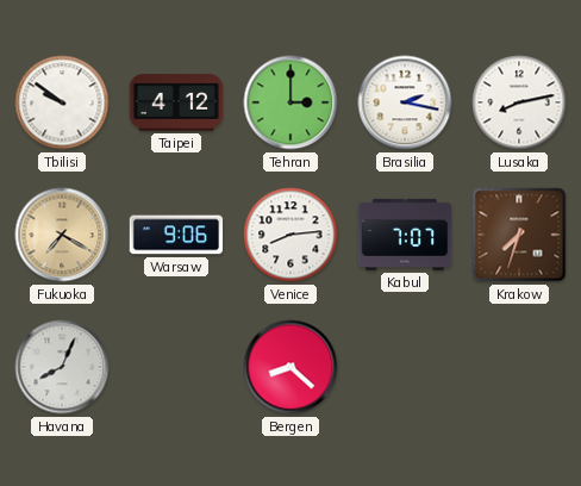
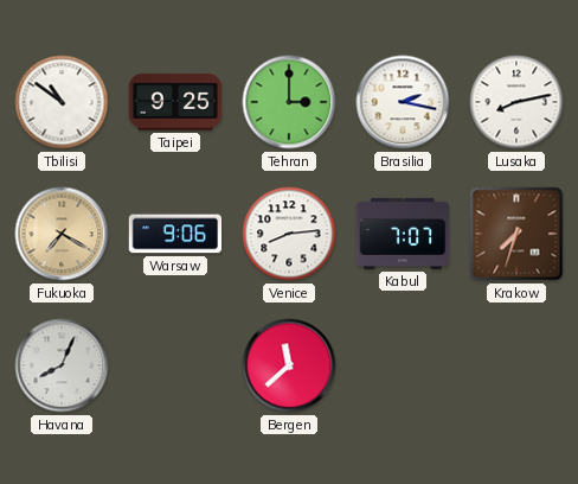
Tbilisi: 9:51 -> 10:51 (62, 102)
Taipei: 4:12 -> 9:25 (175, 102)
Bergen: 8:22 -> 11:38 (289, 365)
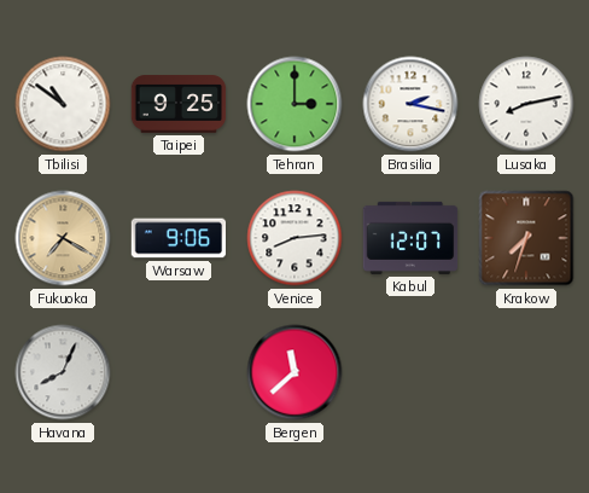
Kabul: 7:07 -> 12:07 (410, 238)
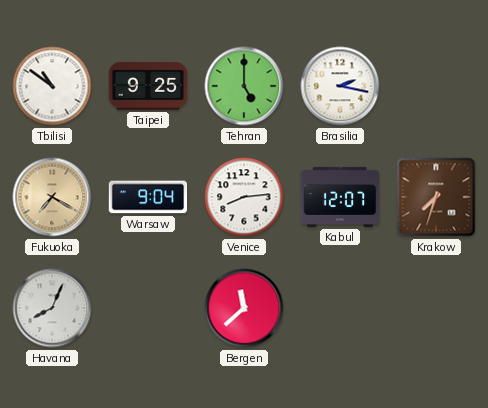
Tehran: 3:00 -> 5:00 (244, 86)
Lusaka: 8:13 -> none (526, 104)
Warsaw: 9:06 -> 9:04 (148, 197)
